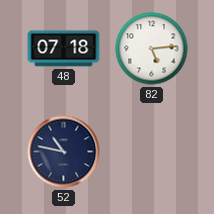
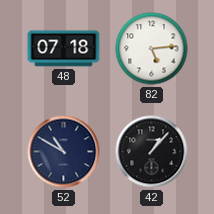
52: 10:47 -> 10:50 (64, 152)
42: none -> 1:07 (152, 152)
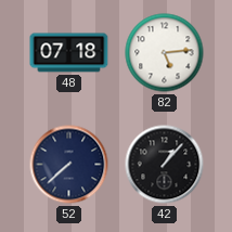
52: 10:50 -> 7:38 (69, 165)
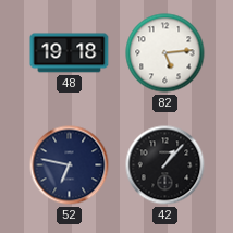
48: 07:18 -> 19:18 (70, 53)
52: 7:38 -> 6:47 (70, 165)
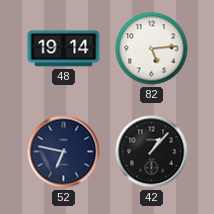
48: 19:18 -> 19:14 (64, 49)
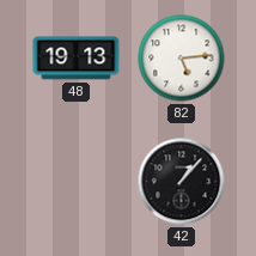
48: 19:14 -> 19:13 (77, 59)
52: 6:47 -> none (64, 152)
